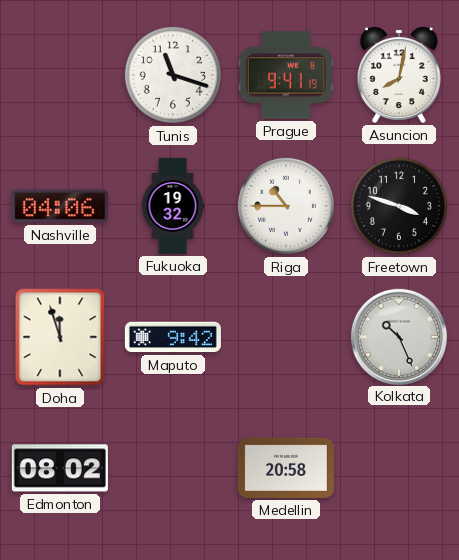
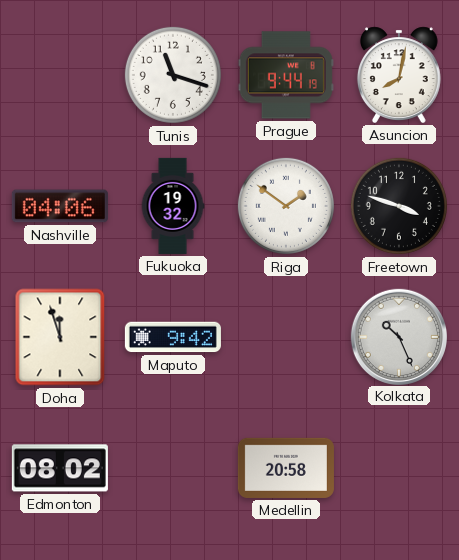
Prague: 9:41 -> 9:44 (286, 75)
Riga: 10:45 -> 1:51 (286, 206)
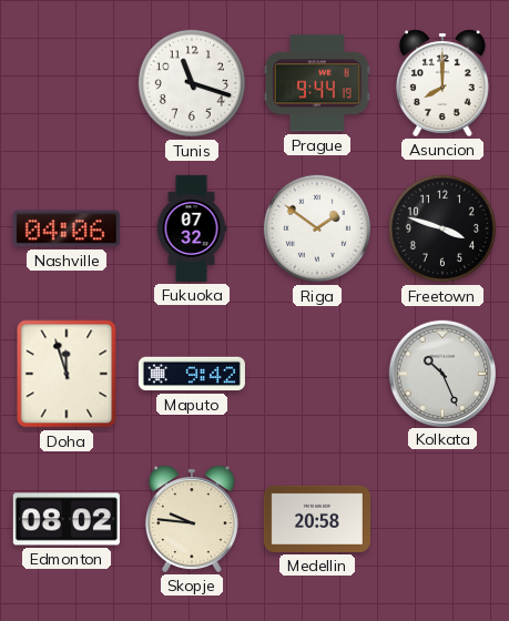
Asuncion: 8:02 -> 8:00 (442, 83)
Fukuoka: 19:32 -> 07:32 (192, 228)
Skopje: none -> 9:46 (192, 519)
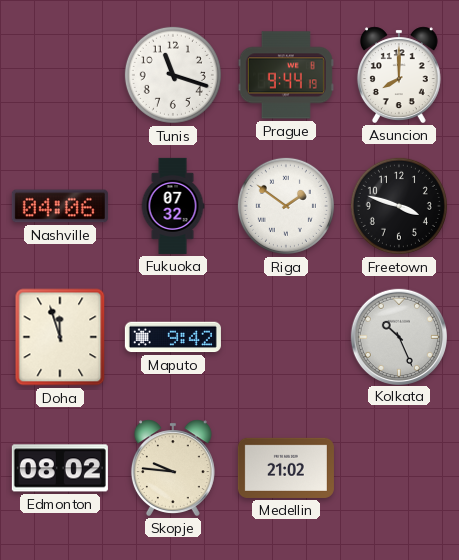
Medellin: 20:58 -> 21:02 (286, 468)
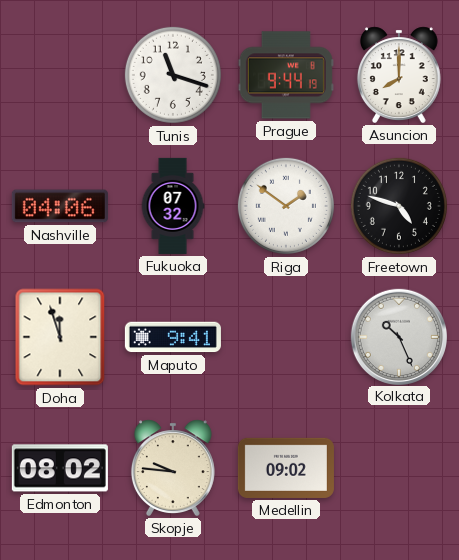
Freetown: 3:48 -> 4:48 (399, 206)
Maputo: 9:42 -> 9:41 (173, 337)
Medellin: 21:02 -> 09:02 (286, 468)
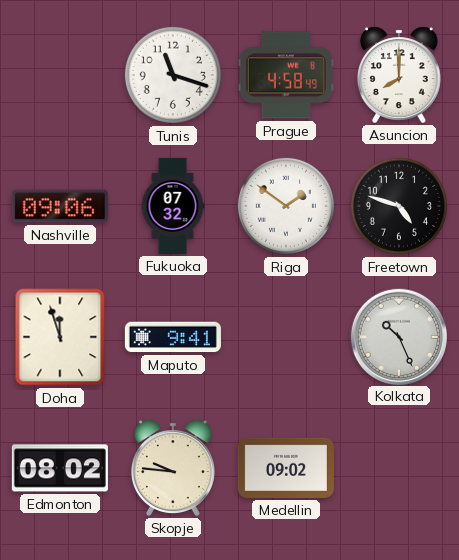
Prague: 9:44 -> 4:58 (286, 75)
Nashville: 04:06 -> 09:06 (60, 206)
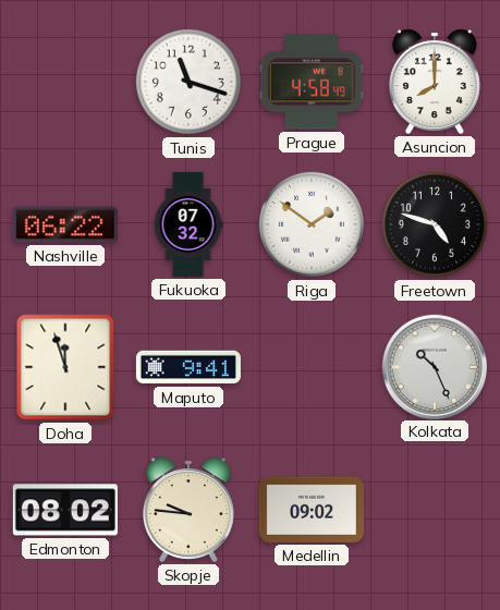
Nashville: 09:06 -> 06:22 (65, 224)
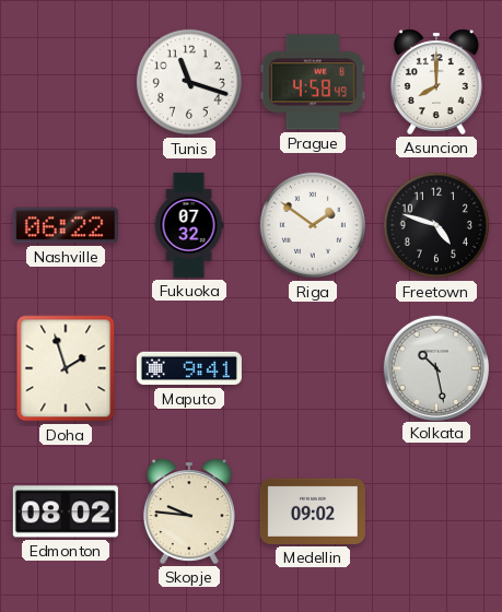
Doha: 11:57 -> 1:57 (66, 368)
Kolkata: 10:26 -> 10:28 (435, 367)
